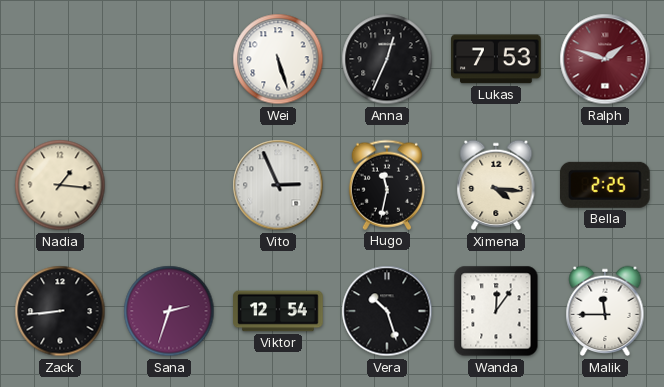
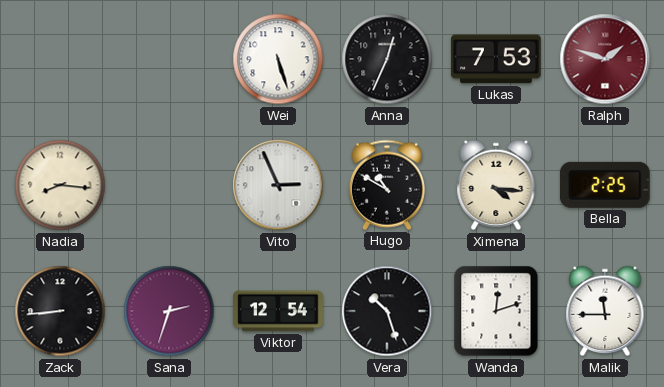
Nadia: 1:16 -> 8:16 (60, 185)
Hugo: 11:32 -> 10:50 (387, 185)
Wanda: 12:06 -> 12:12 (496, 311)
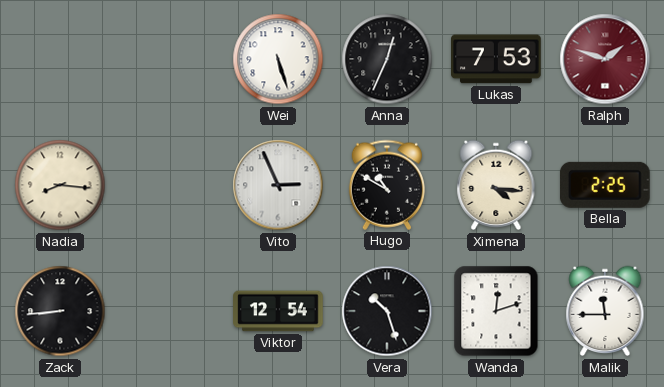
Sana: 2:33 -> none (169, 311)
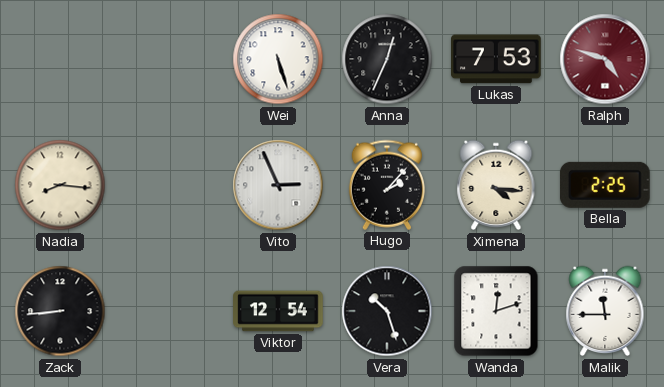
Ralph: 1:48 -> 4:48 (605, 59)
Hugo: 10:50 -> 2:07 (387, 185)
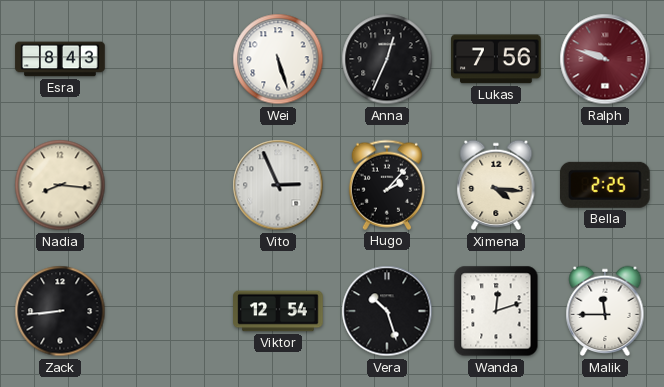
Esra: none -> 8:43 (60, 59)
Lukas: 7:53 -> 7:56 (496, 59)
Ralph: 4:48 -> 9:48 (605, 59)
